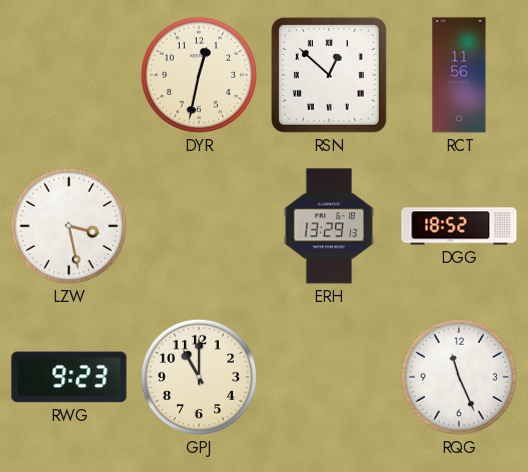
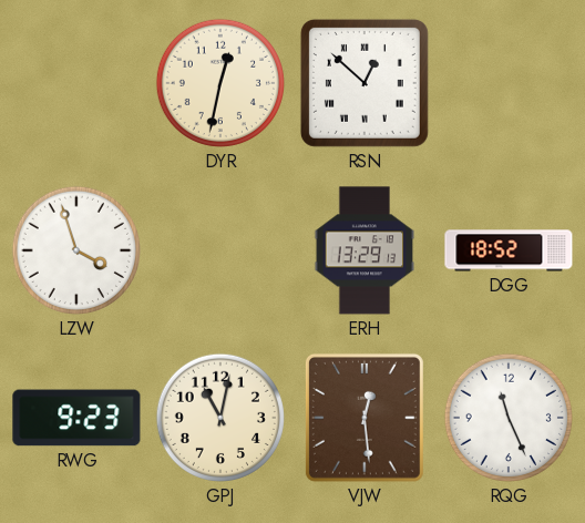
RCT: 11:56 -> none (459, 75)
LZW: 3:28 -> 3:57 (76, 250)
GPJ: 11:00 -> 11:02 (220, 418)
VJW: none -> 12:29 (365, 418)
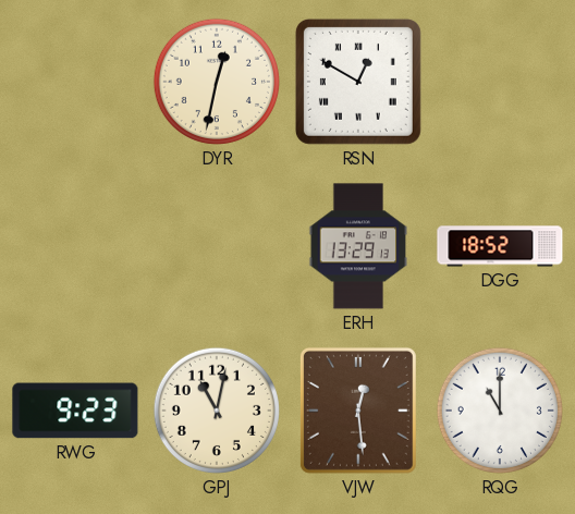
RSN: 12:52 -> 12:50 (358, 82)
LZW: 3:57 -> none (76, 250)
RQG: 11:26 -> 11:00 (500, 411)
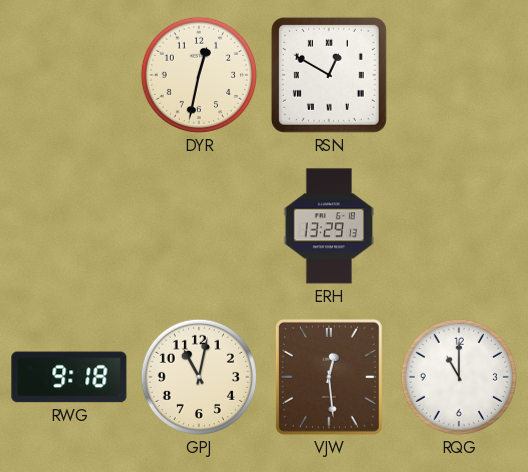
DGG: 18:52 -> none (500, 246)
RWG: 9:23 -> 9:18 (69, 377)
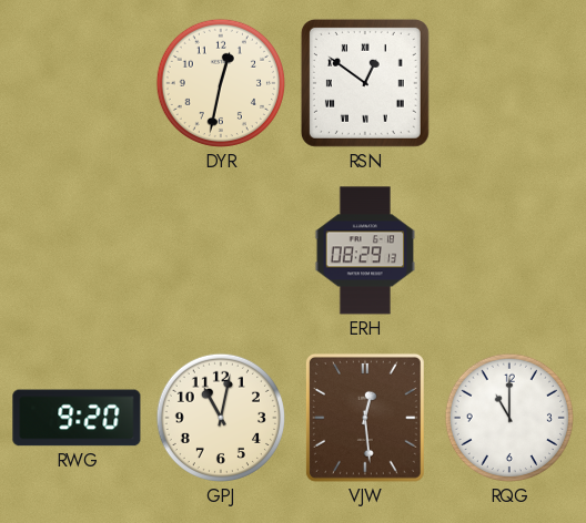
RSN: 12:50 -> 12:51 (365, 83)
ERH: 13:29 -> 08:29 (365, 250)
RWG: 9:18 -> 9:20 (77, 418)
